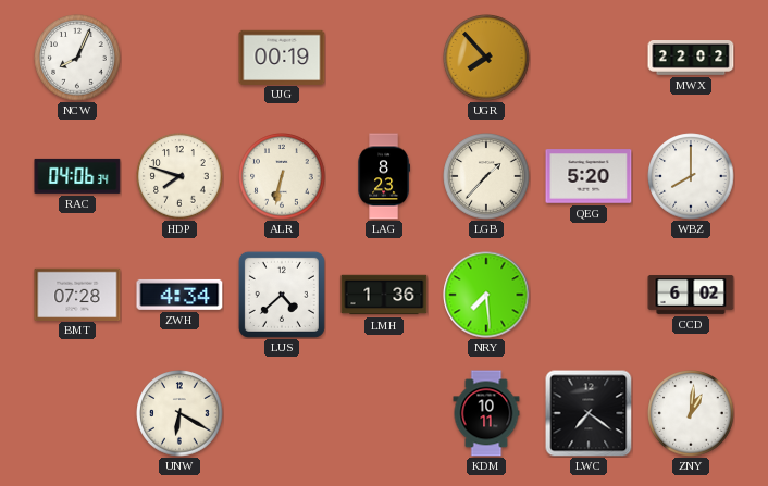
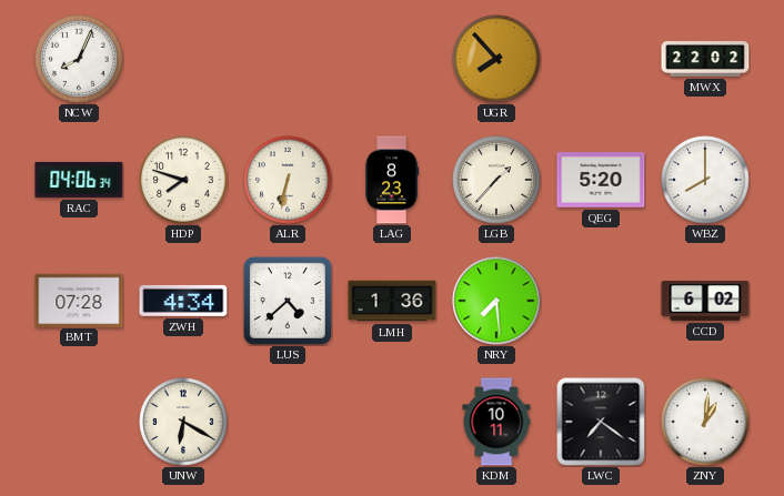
UJG: 00:19 -> none (282, 57)
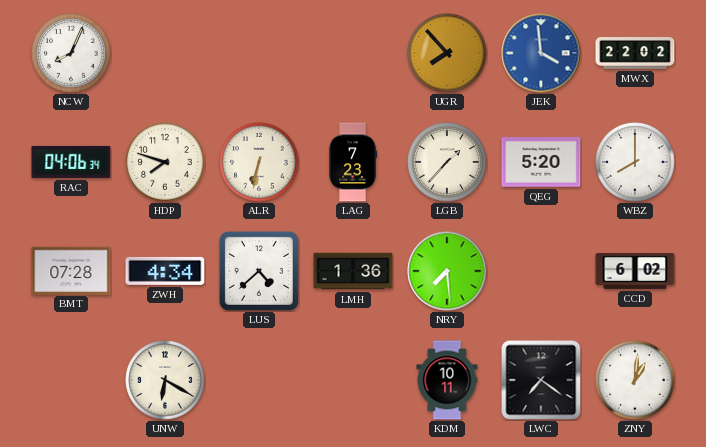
JEK: none -> 3:59 (541, 53)
LAG: 8:23 -> 7:23 (352, 162)
